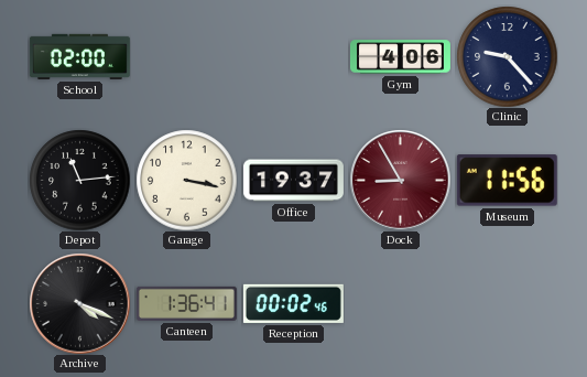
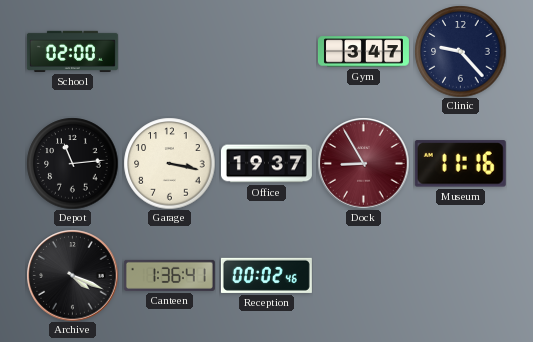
Gym: 4:06 -> 3:47 (363, 52)
Museum: 11:56 -> 11:16 (460, 164)
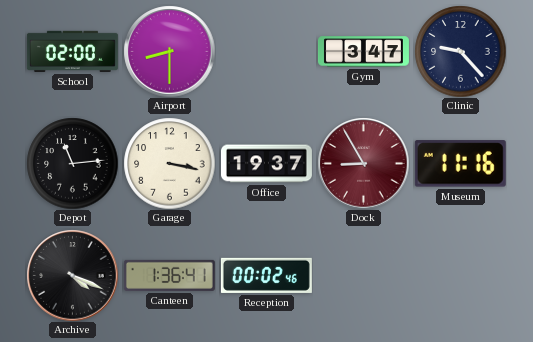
Airport: none -> 8:30 (169, 51)
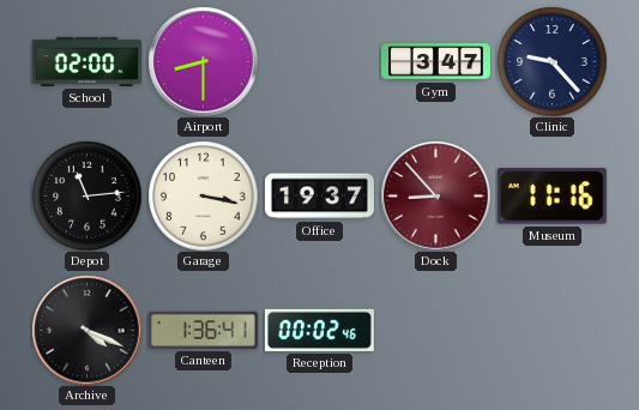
Dock: 8:55 -> 8:53 (435, 195)
